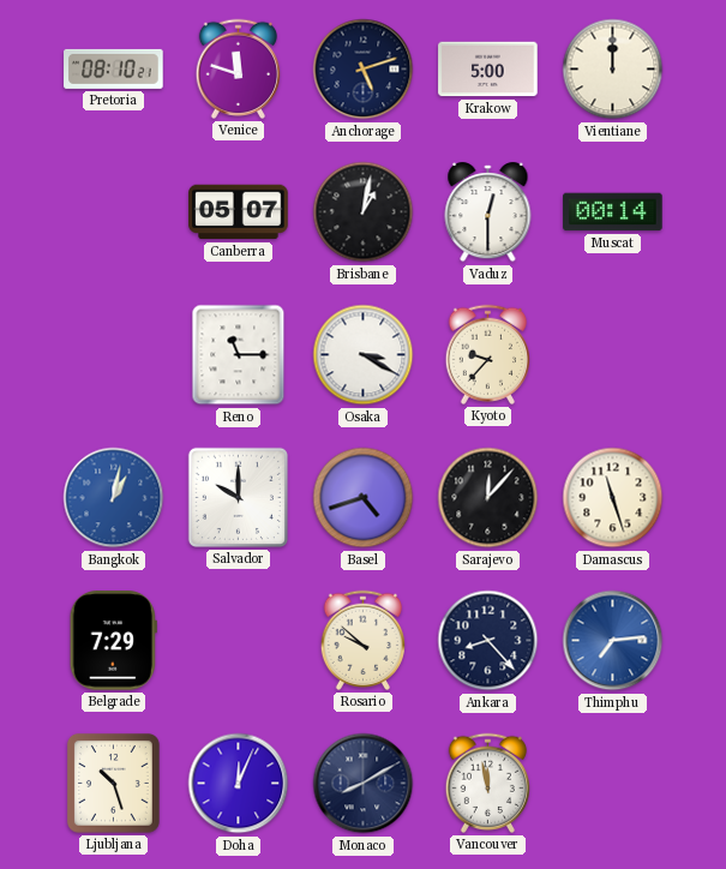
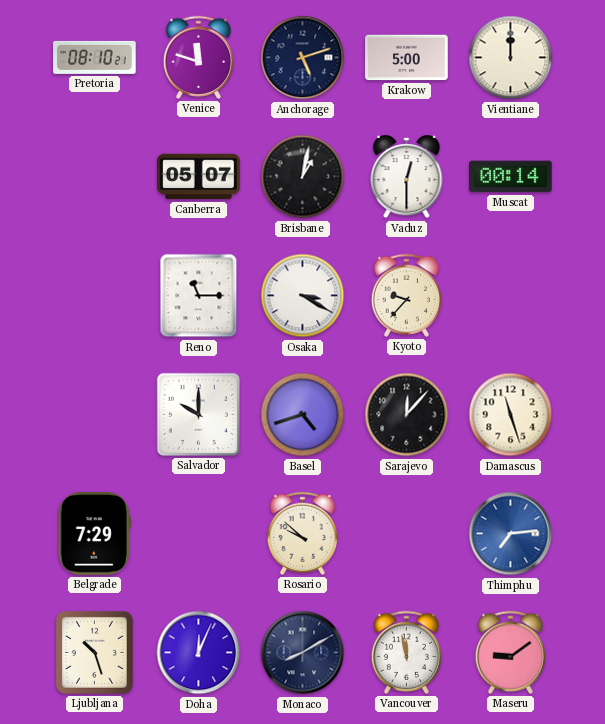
Bangkok: 1:02 -> none (114, 498)
Ankara: 8:23 -> none (488, 641)
Maseru: none -> 9:09 (510, 652)
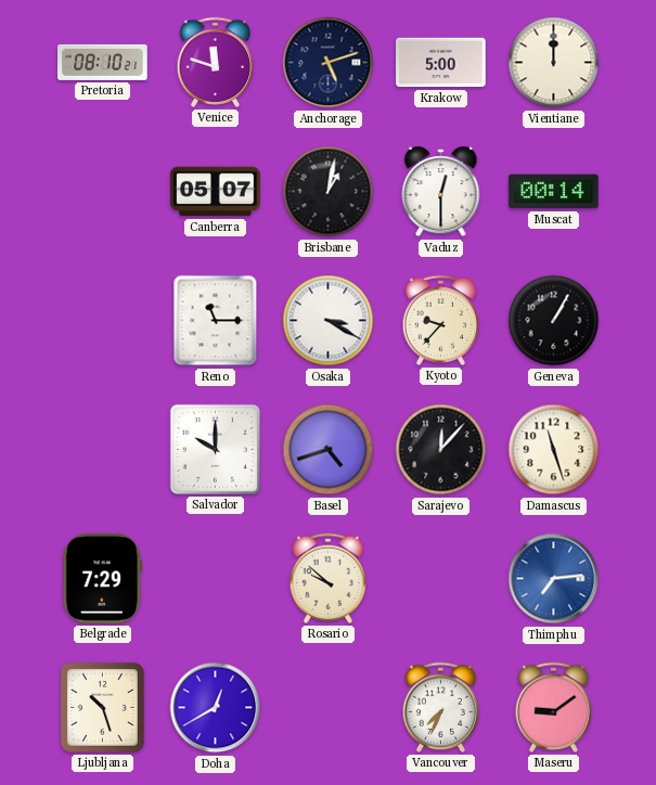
Geneva: none -> 1:05 (554, 321)
Doha: 12:04 -> 12:40 (216, 708)
Monaco: 8:10 -> none (303, 653)
Vancouver: 11:58 -> 7:34 (440, 707)
